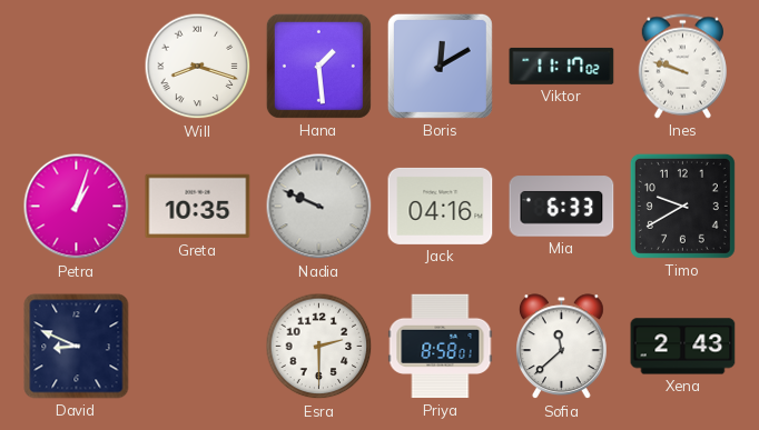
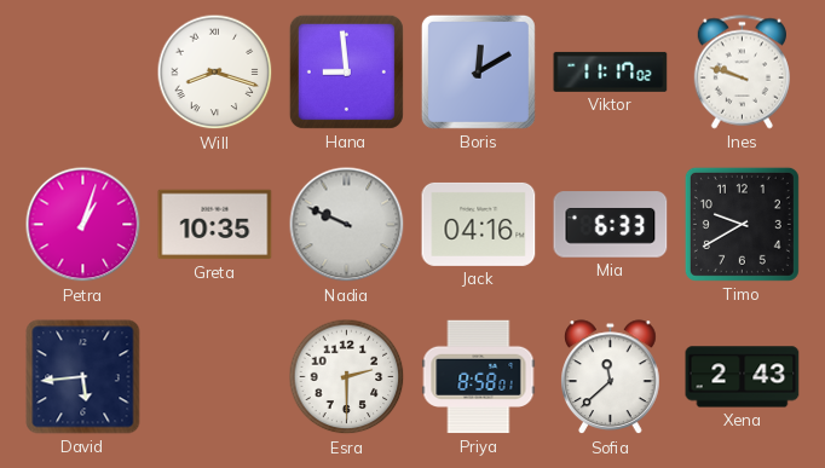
Hana: 1:29 -> 8:59 (346, 71)
David: 8:49 -> 5:44 (83, 377)
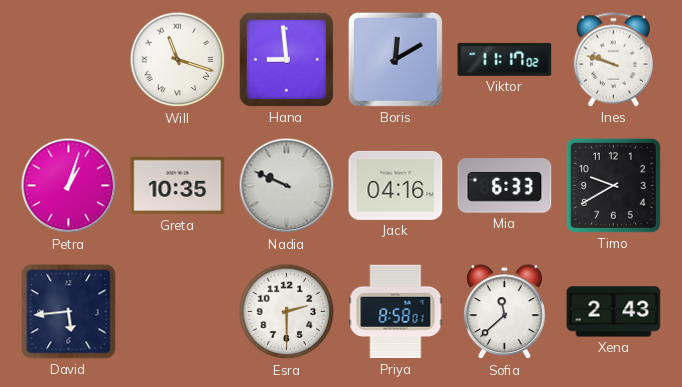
Will: 8:18 -> 11:18 (178, 60)
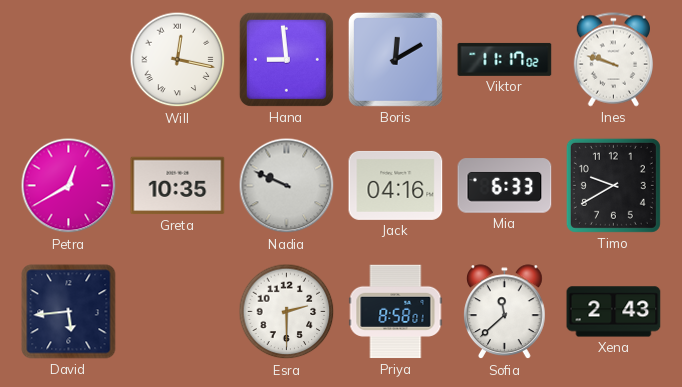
Will: 11:18 -> 12:17 (178, 60)
Petra: 1:03 -> 12:40 (69, 186)
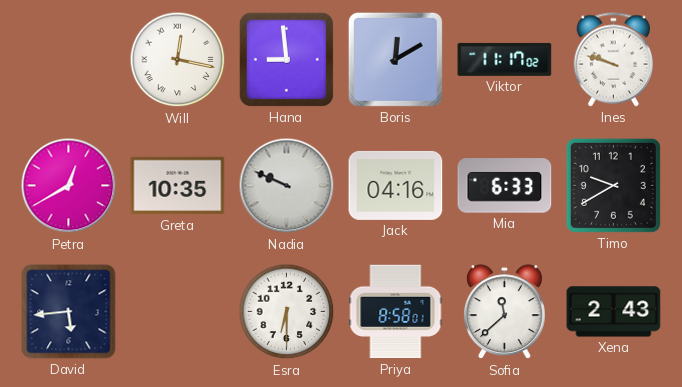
Esra: 2:30 -> 6:30 (287, 312)
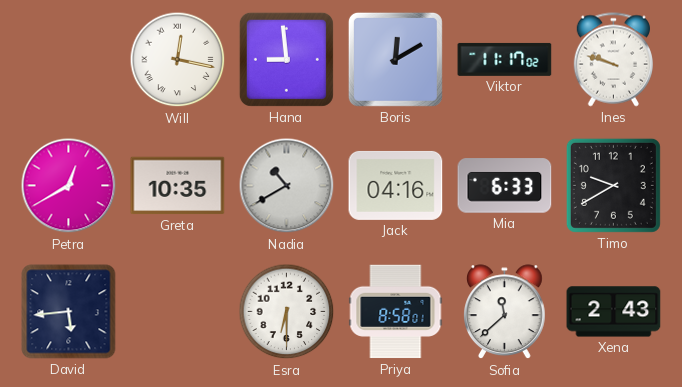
Nadia: 9:49 -> 10:40 (287, 186)
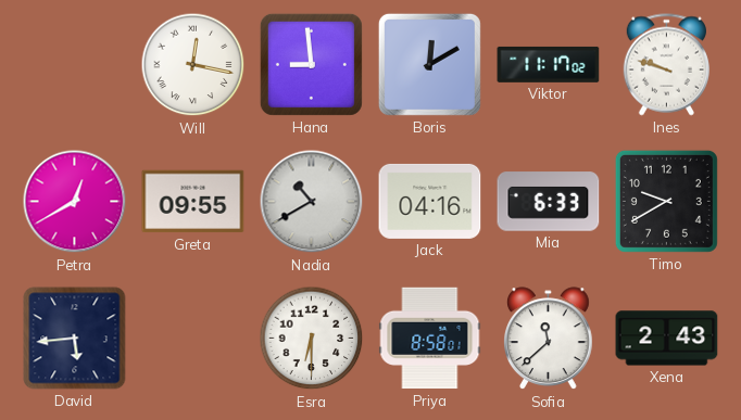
Greta: 10:35 -> 09:55 (193, 202)
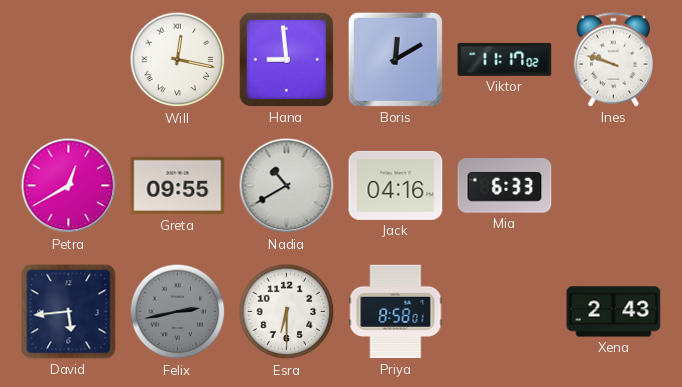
Timo: 9:40 -> none (666, 201)
Felix: none -> 2:43 (178, 312)
Sofia: 11:38 -> none (549, 339)
